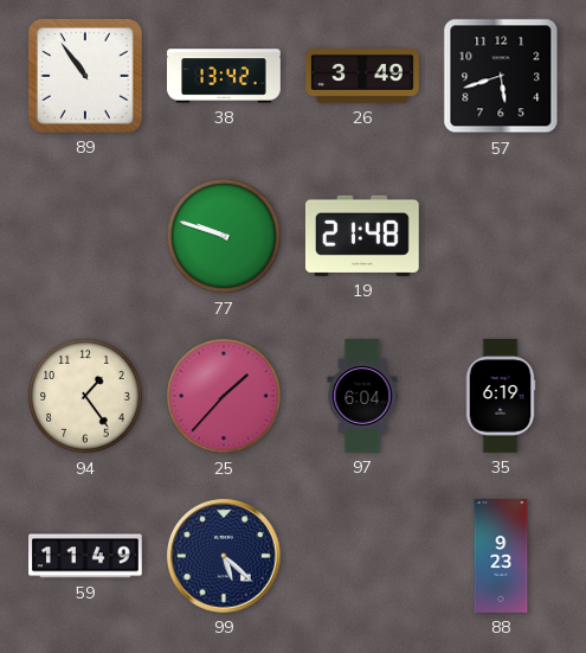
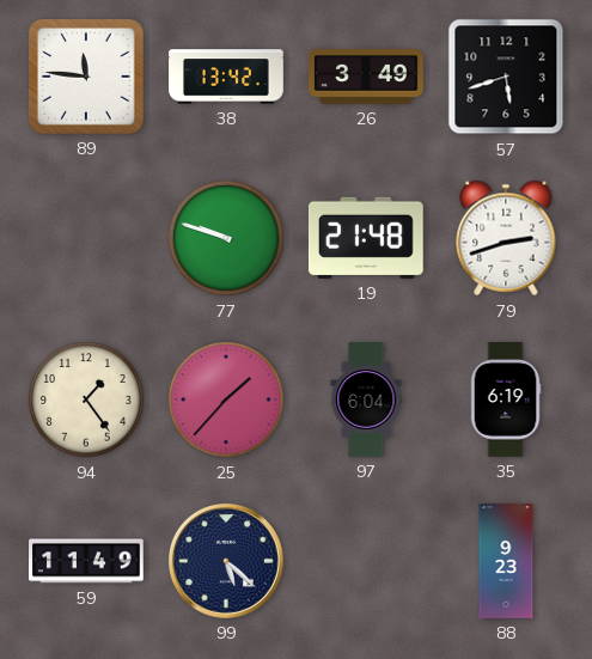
89: 10:54 -> 11:46 (87, 78)
79: none -> 2:42 (506, 238)
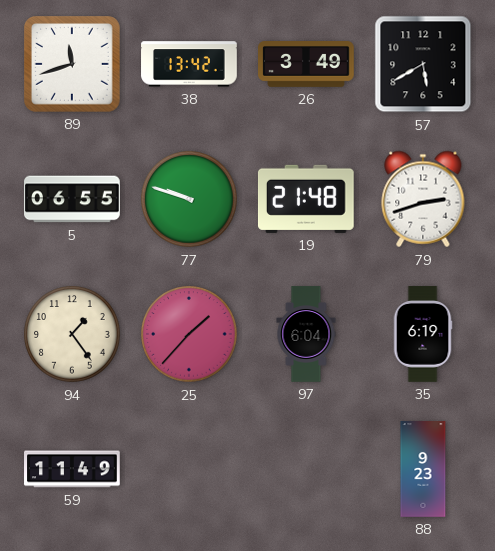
89: 11:46 -> 11:42 (73, 65)
57: 5:42 -> 5:40 (423, 64)
5: none -> 06:55 (72, 199)
99: 5:22 -> none (226, 561)
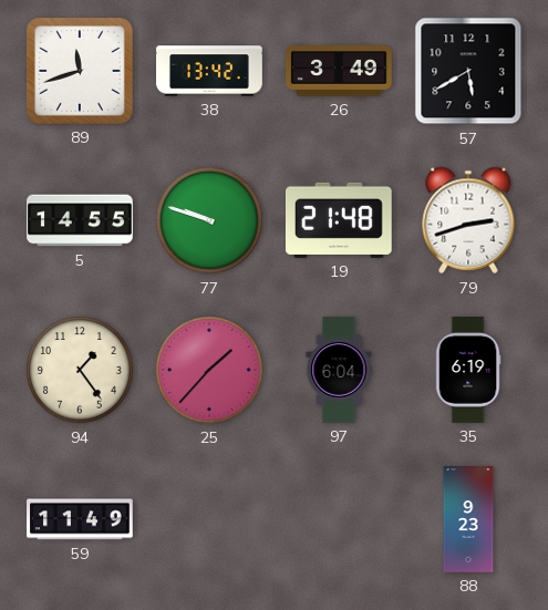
5: 06:55 -> 14:55 (80, 220)
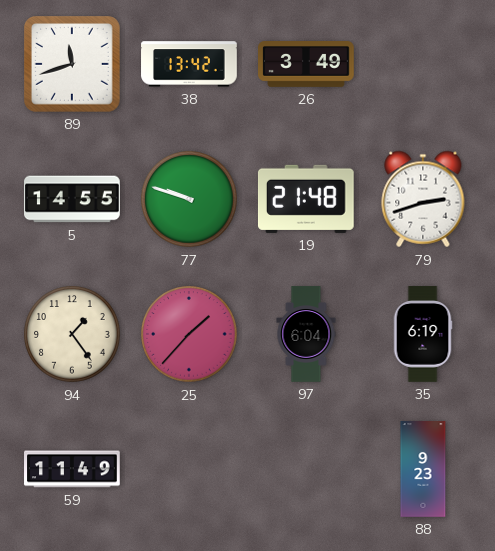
57: 5:40 -> none (468, 71)
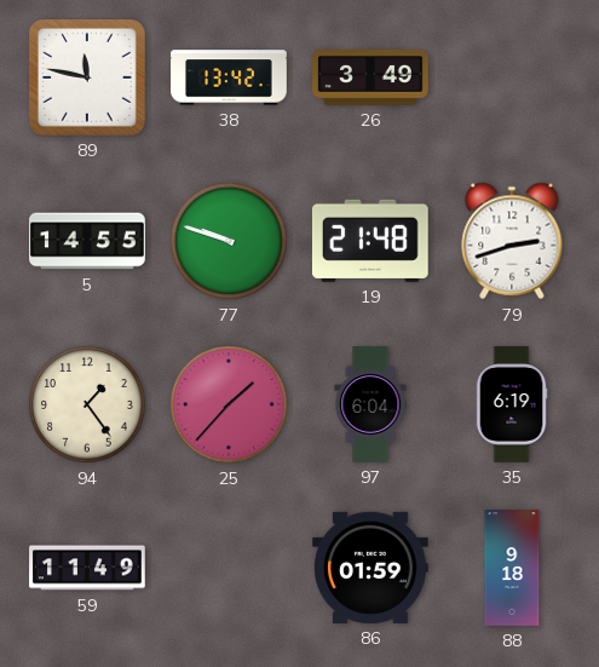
89: 11:42 -> 11:47 (88, 79)
86: none -> 01:59 (372, 568)
88: 9:23 -> 9:18 (512, 568)
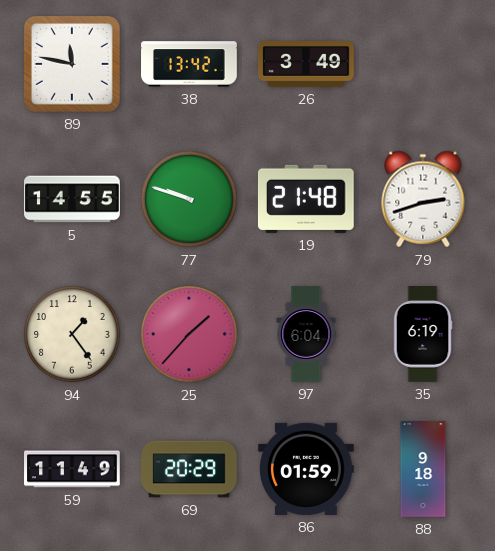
69: none -> 20:29 (189, 469)
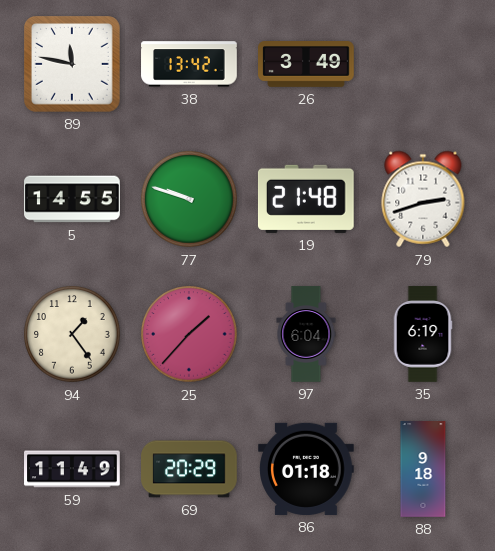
86: 01:59 -> 01:18 (307, 469)
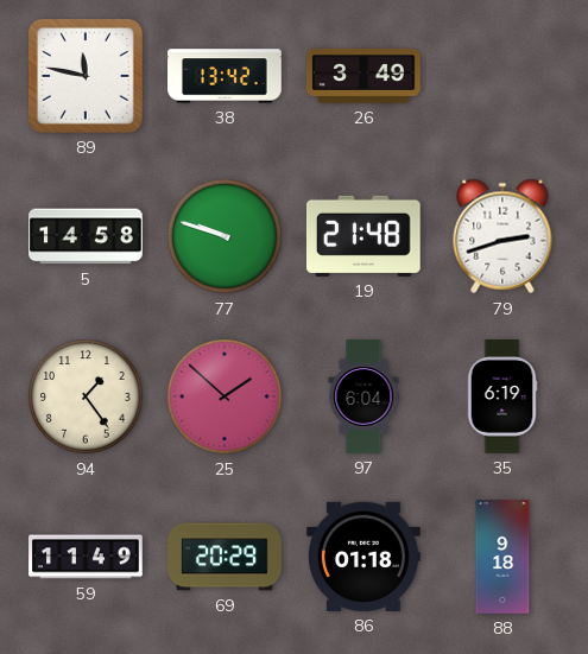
5: 14:55 -> 14:58 (86, 236)
25: 1:37 -> 1:52 (225, 396)
